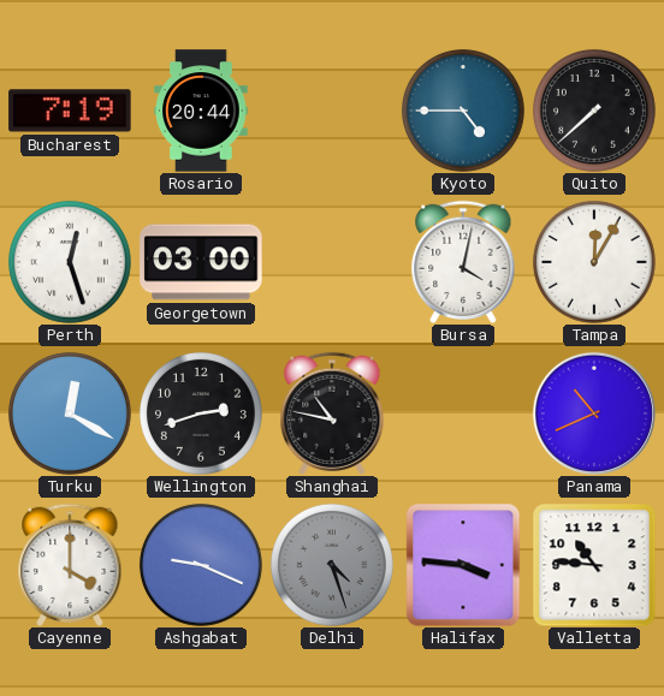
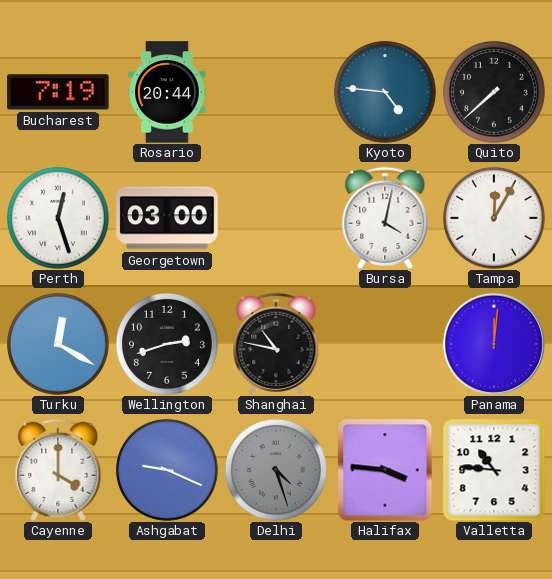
Kyoto: 4:45 -> 4:46 (385, 92)
Panama: 10:41 -> 12:01 (494, 344)
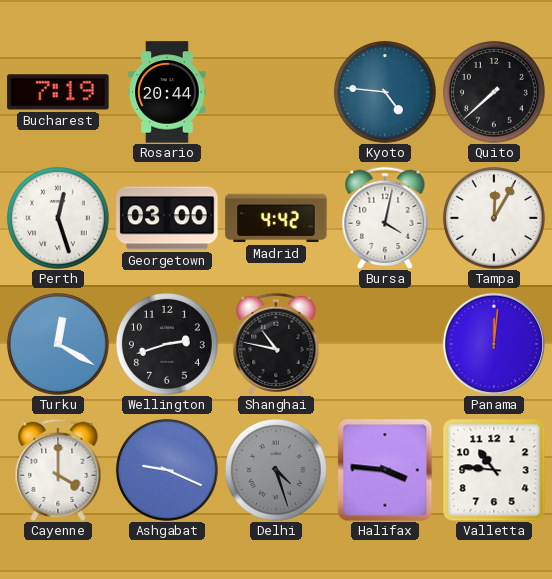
Madrid: none -> 4:42 (276, 218)
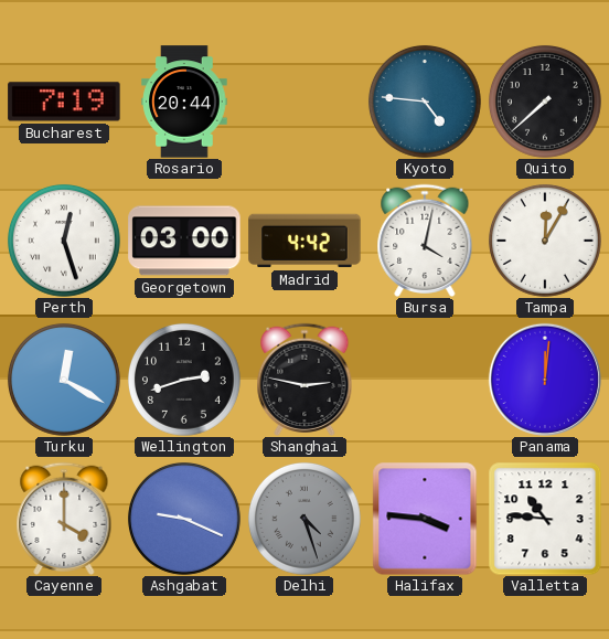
Shanghai: 10:47 -> 2:47 (304, 380)
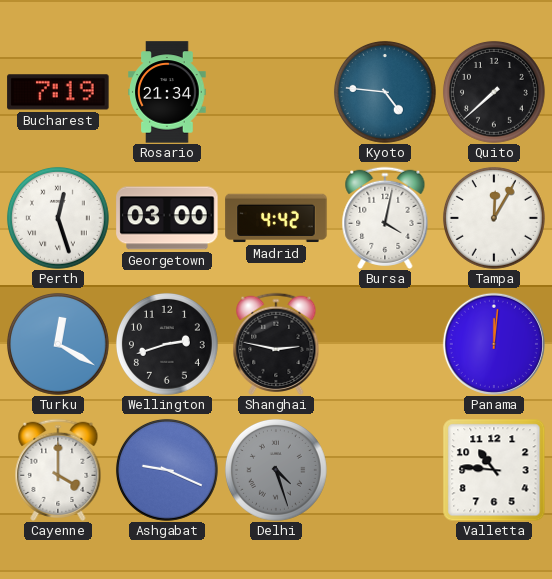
Rosario: 20:44 -> 21:34 (167, 92)
Halifax: 3:46 -> none (425, 519)
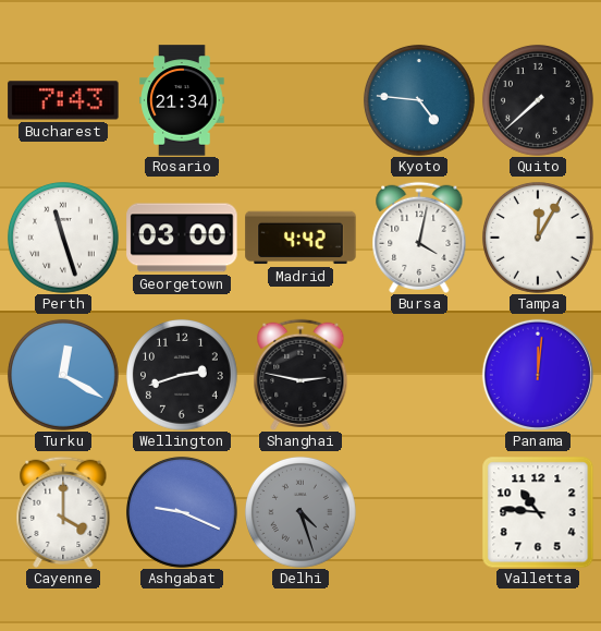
Bucharest: 7:19 -> 7:43 (63, 100)
Perth: 12:27 -> 11:27 (63, 238)
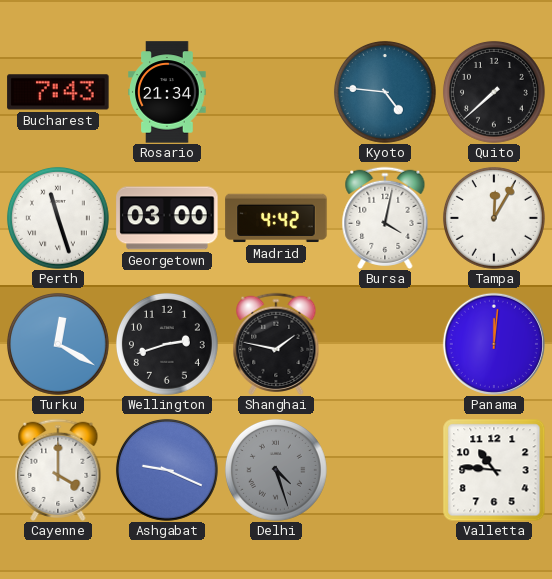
Shanghai: 2:47 -> 1:47 (276, 344)
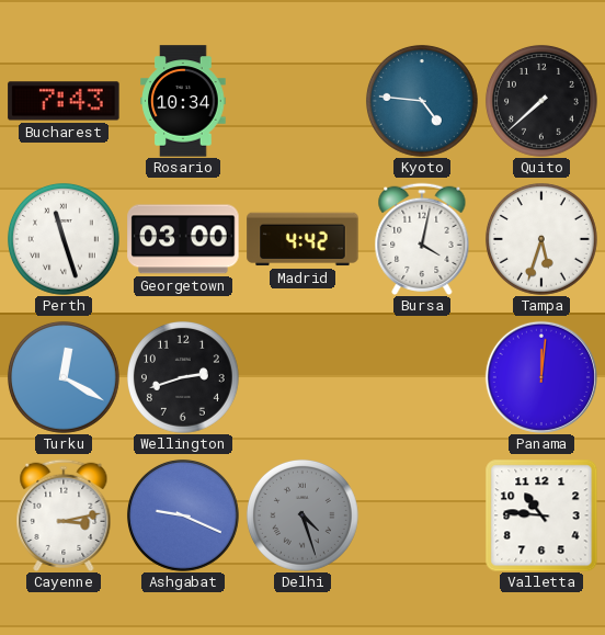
Rosario: 21:34 -> 10:34 (183, 101)
Tampa: 12:05 -> 5:33 (541, 239)
Shanghai: 1:47 -> none (276, 344)
Cayenne: 4:00 -> 3:13 (64, 515)
